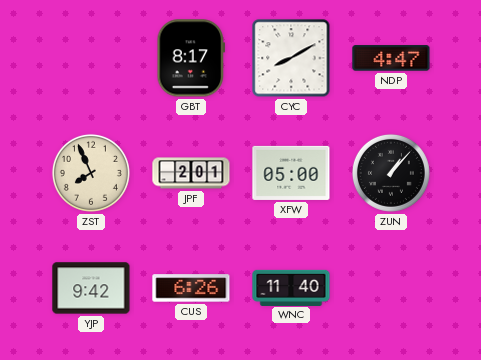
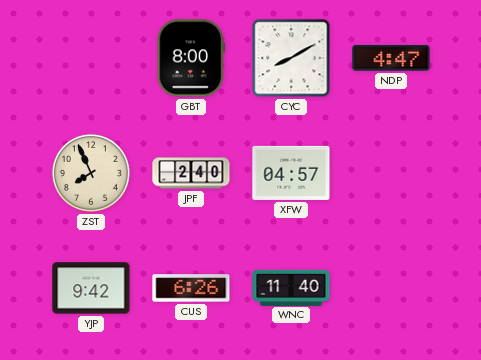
GBT: 8:17 -> 8:00 (191, 58)
JPF: 2:01 -> 2:40 (191, 173)
XFW: 05:00 -> 04:57 (291, 173)
ZUN: 1:07 -> none (391, 173)
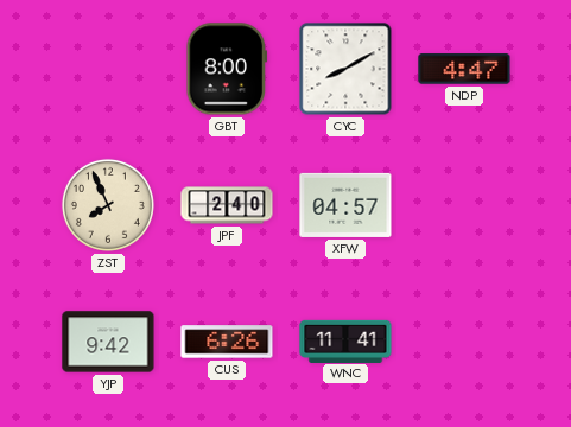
WNC: 11:40 -> 11:41 (345, 340)
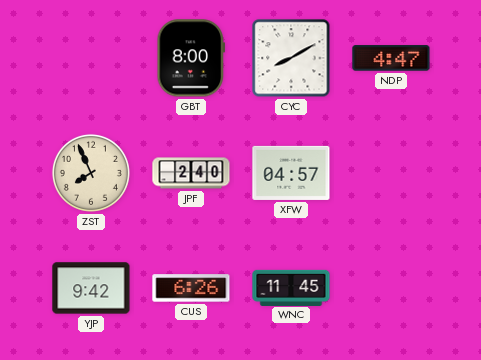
WNC: 11:41 -> 11:45 (291, 287)
